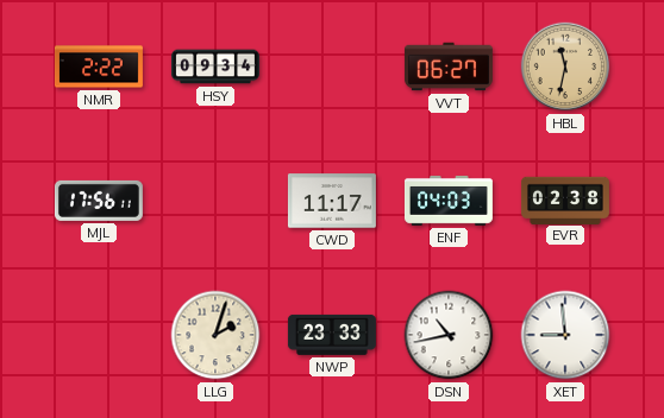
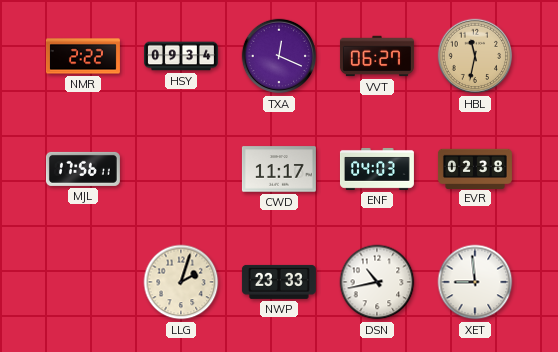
TXA: none -> 12:19 (279, 56)
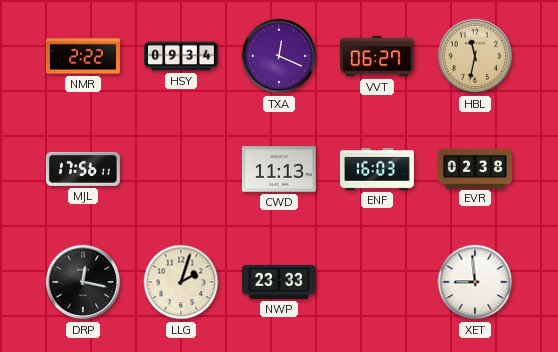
CWD: 11:17 -> 11:13 (279, 169)
ENF: 04:03 -> 16:03 (377, 169)
DRP: none -> 12:17 (83, 282)
DSN: 10:43 -> none (377, 282)
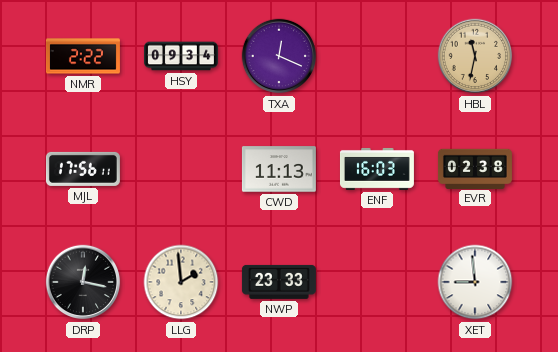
VVT: 06:27 -> none (377, 56)
LLG: 2:03 -> 1:59 (181, 282)
